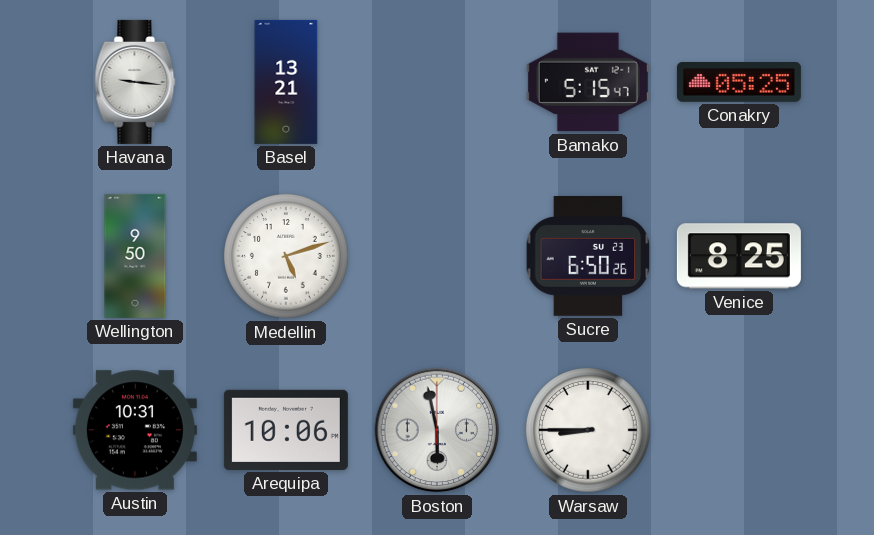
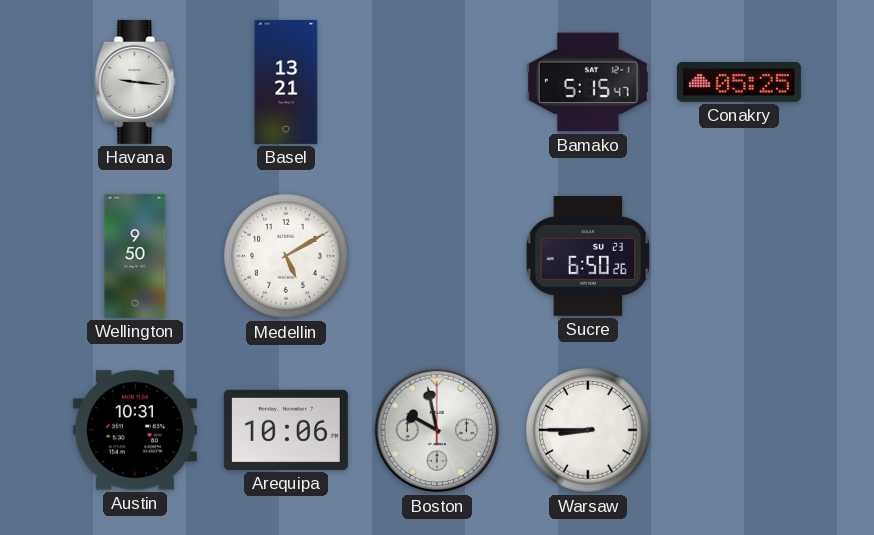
Medellin: 5:12 -> 5:10 (286, 256)
Venice: 8:25 -> none (739, 256)
Boston: 5:58 -> 9:58 (437, 430)
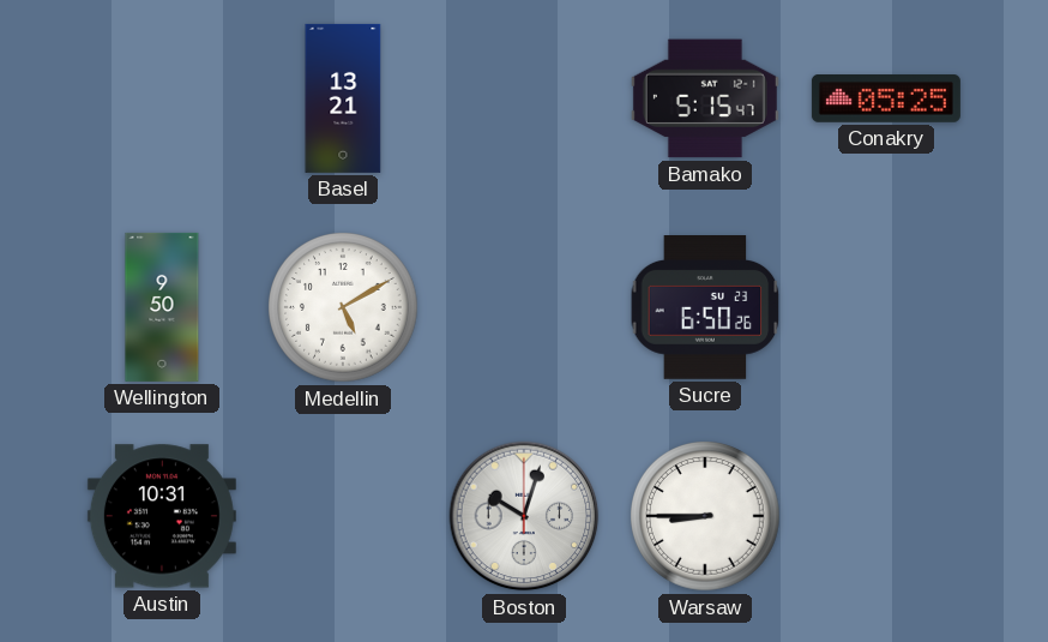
Havana: 9:16 -> none (135, 82)
Arequipa: 10:06 -> none (286, 430)
Boston: 9:58 -> 10:03 (524, 516)
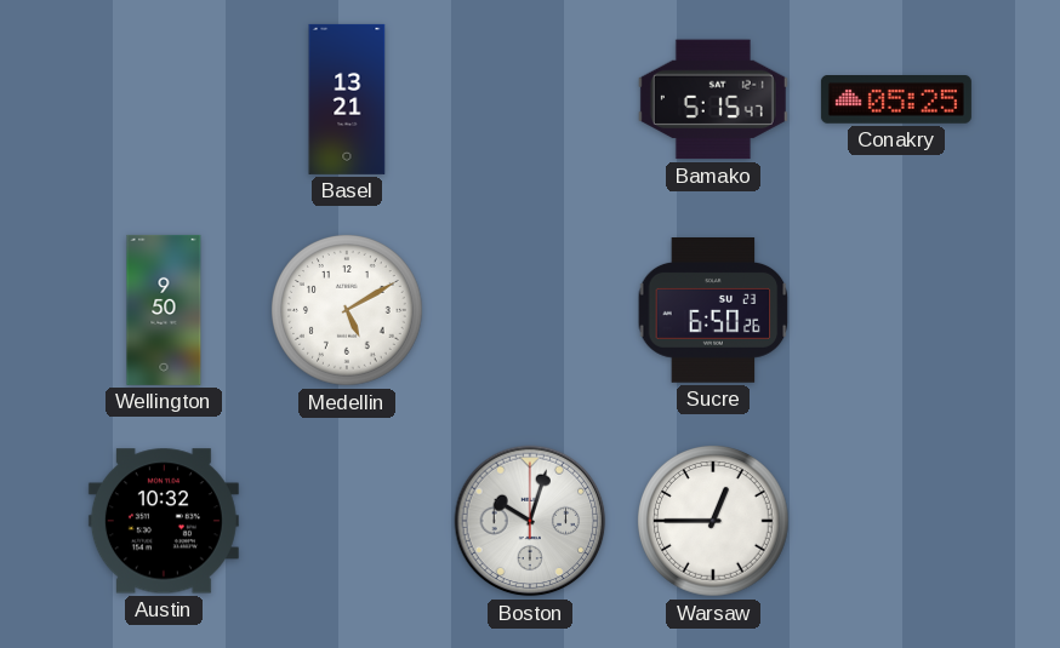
Austin: 10:31 -> 10:32 (164, 521)
Warsaw: 8:45 -> 12:45 (713, 521)
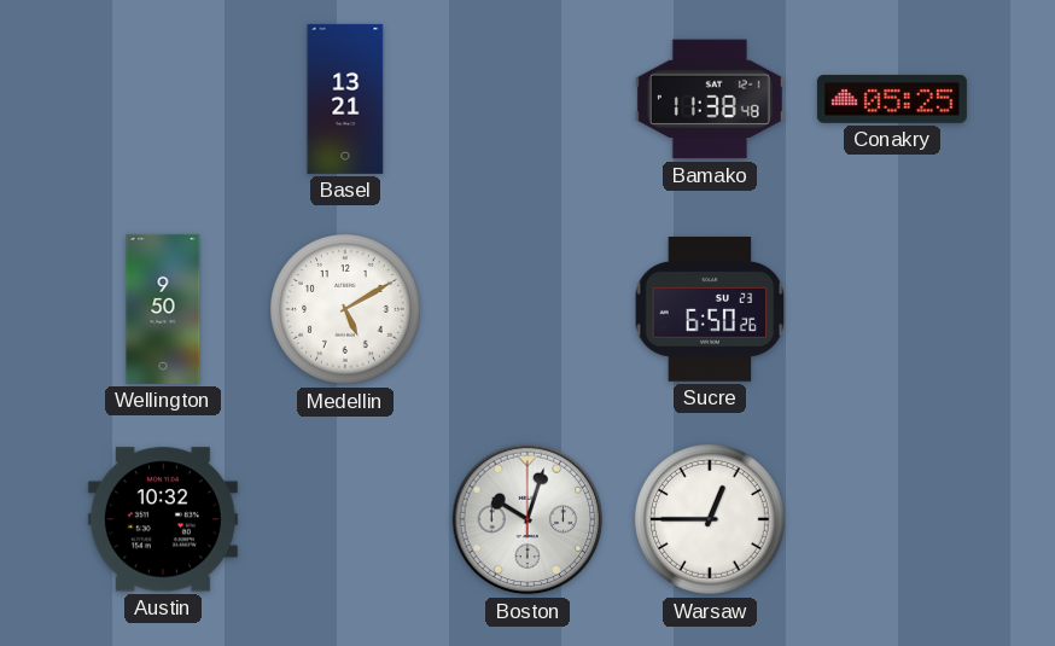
Bamako: 5:15 -> 11:38 (710, 99)
